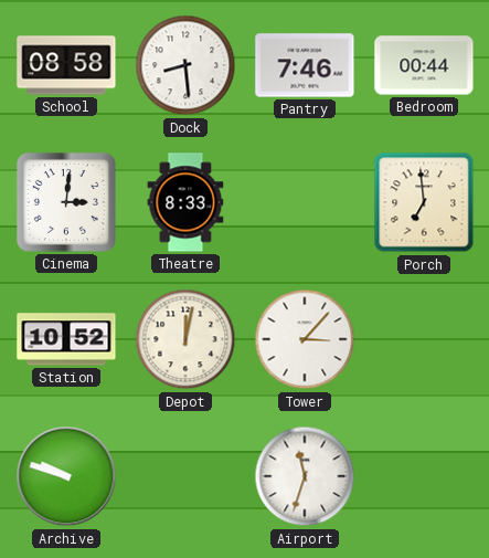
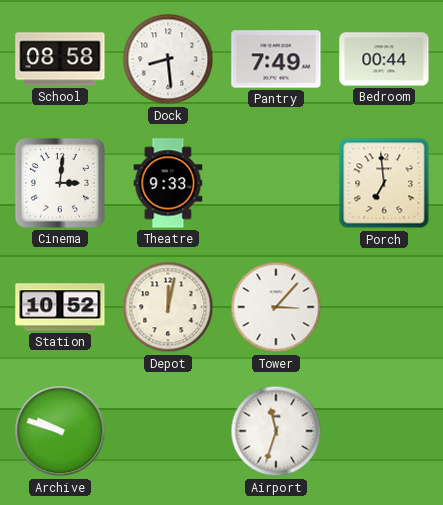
Pantry: 7:46 -> 7:49 (276, 59)
Theatre: 8:33 -> 9:33 (168, 183)
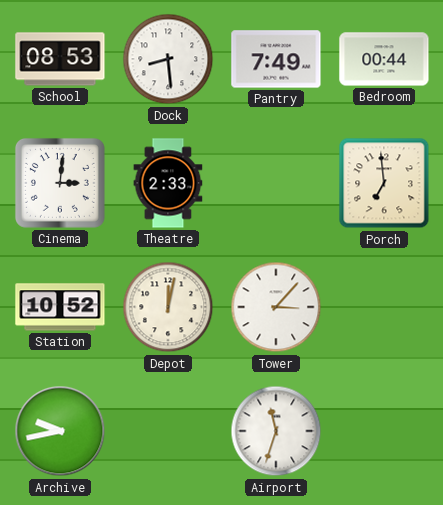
School: 08:58 -> 08:53 (60, 59)
Theatre: 9:33 -> 2:33 (168, 183)
Archive: 9:48 -> 9:43 (60, 431)
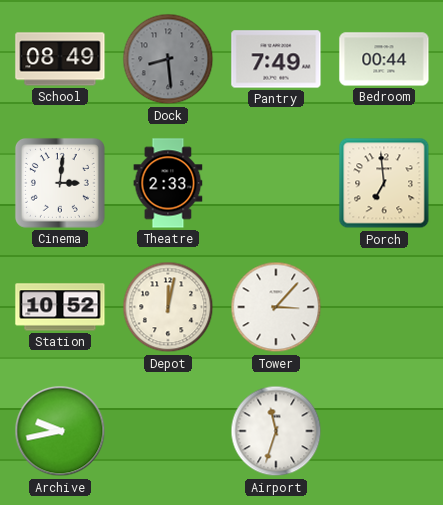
School: 08:53 -> 08:49 (60, 59)
Dock dial: white -> grey (168, 59)
